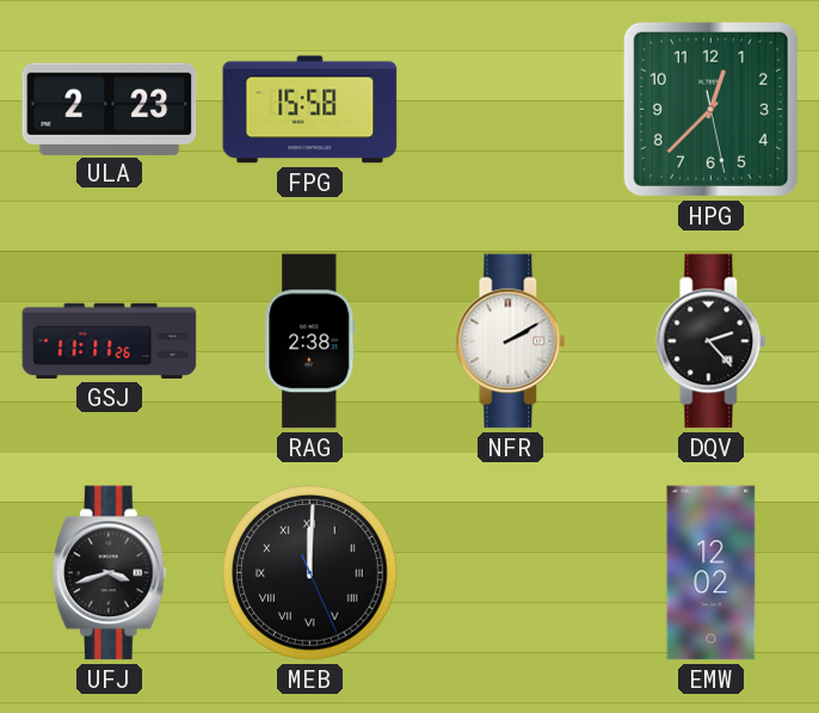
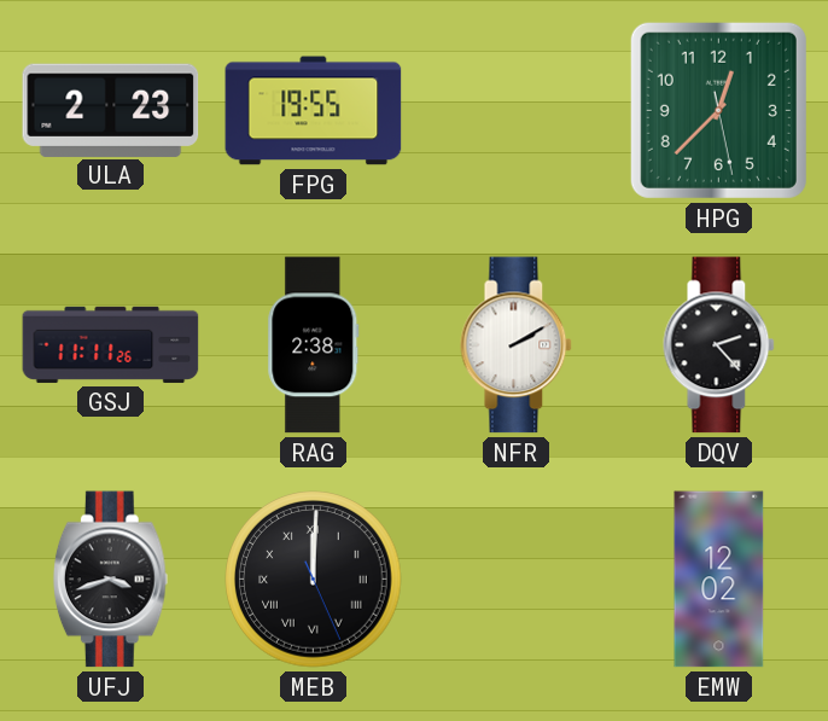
FPG: 15:58 -> 19:55 (314, 111)
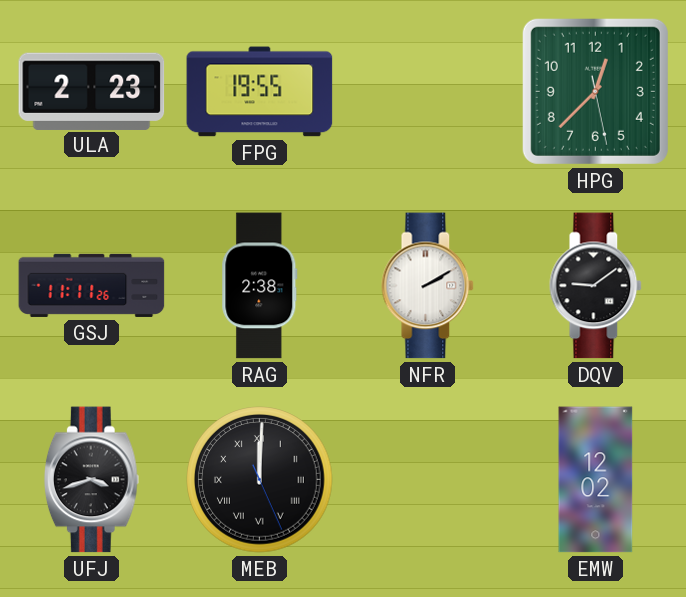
DQV: 2:23 -> 9:09 (596, 286)
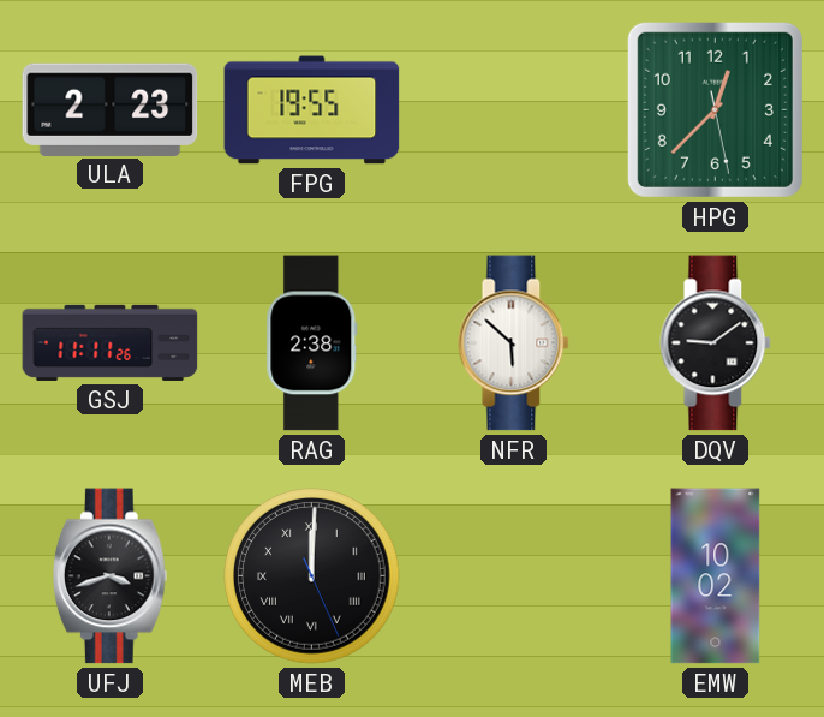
NFR: 2:10 -> 5:52 (514, 343)
EMW: 12:02 -> 10:02 (716, 576)
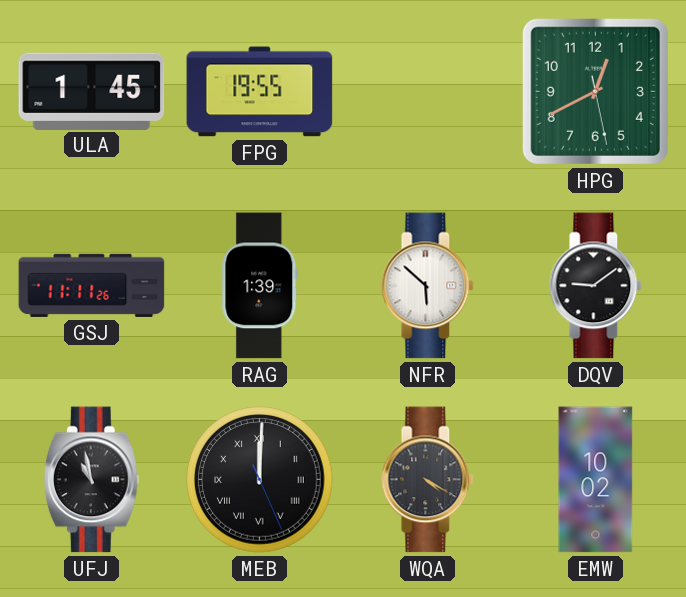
ULA: 2:23 -> 1:45 (92, 91)
HPG: 12:37 -> 12:40 (595, 91)
RAG: 2:38 -> 1:39 (260, 286)
UFJ: 3:42 -> 10:58 (91, 480)
WQA: none -> 4:20 (428, 480)
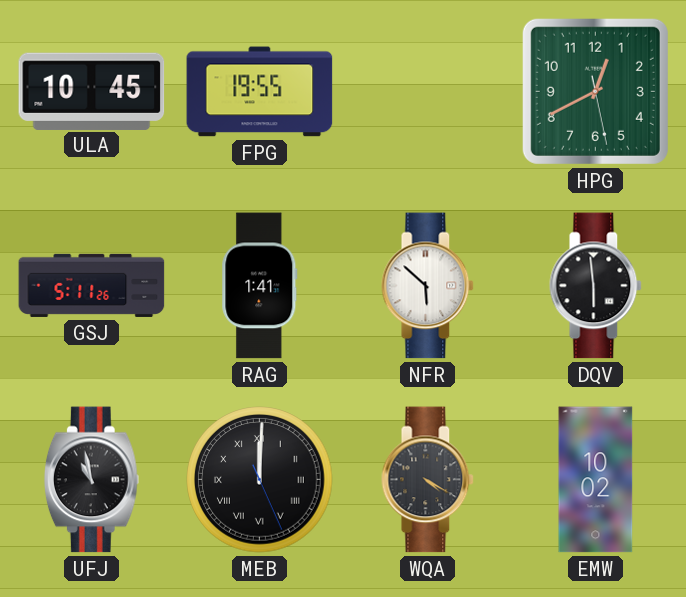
ULA: 1:45 -> 10:45 (92, 91)
GSJ: 11:11 -> 5:11 (92, 285)
RAG: 1:39 -> 1:41 (260, 286)
DQV: 9:09 -> 5:59 (596, 286)
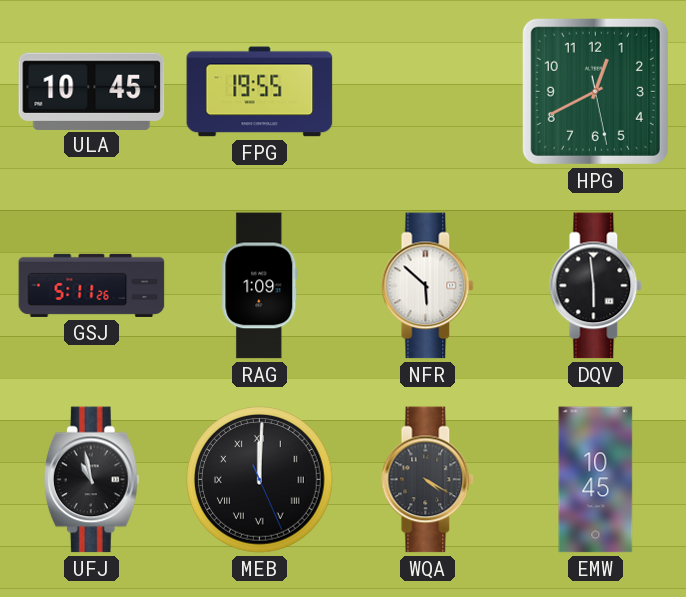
RAG: 1:41 -> 1:09 (260, 286)
EMW: 10:02 -> 10:45 (596, 480)
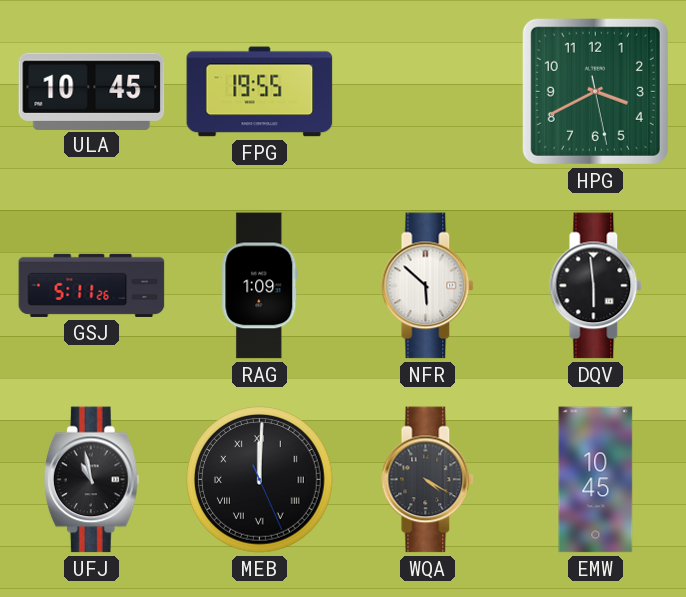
HPG: 12:40 -> 3:40 (595, 91)
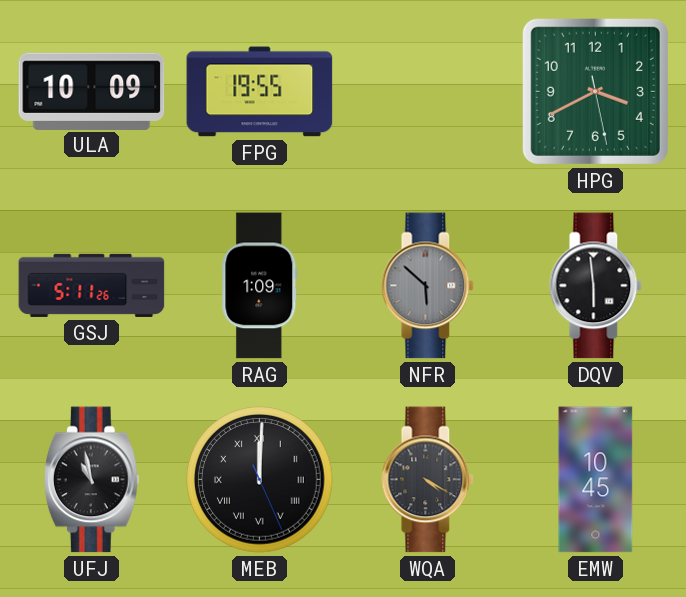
ULA: 10:45 -> 10:09 (92, 91)
NFR dial: white -> grey (428, 286)
